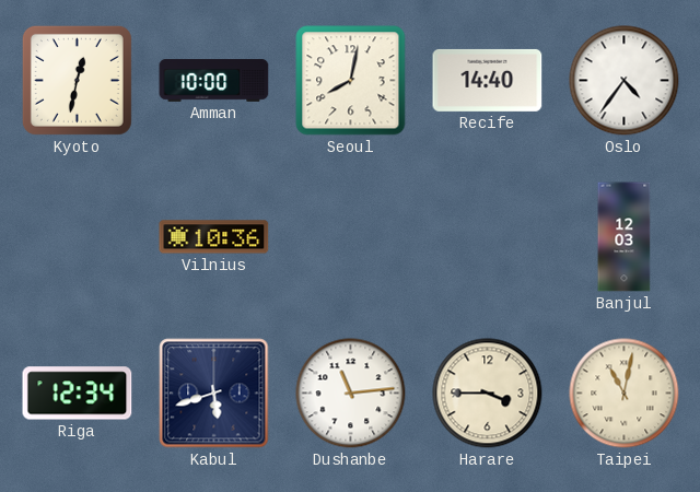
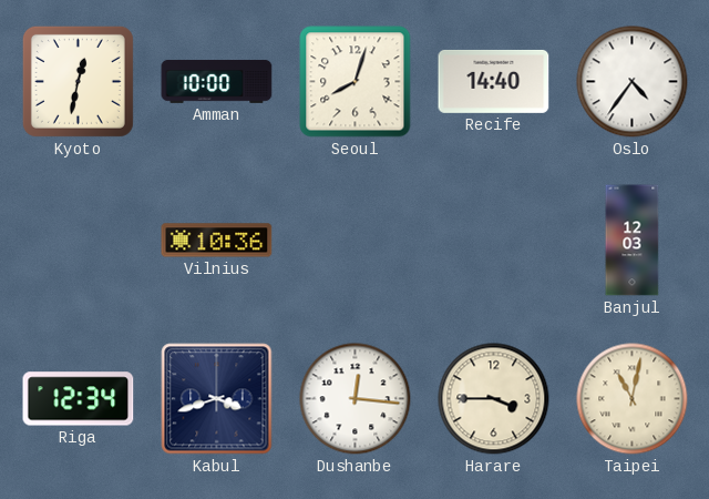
Seoul: 8:02 -> 8:03 (356, 82)
Kabul: 5:42 -> 3:42 (217, 399)
Dushanbe: 11:14 -> 12:16 (356, 399)
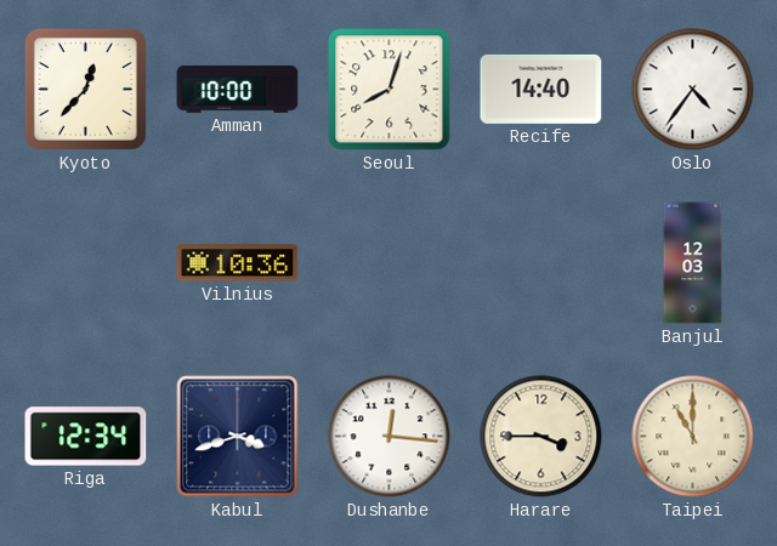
Kyoto: 12:32 -> 12:37 (85, 89)
Taipei: 11:02 -> 11:00 (693, 437)
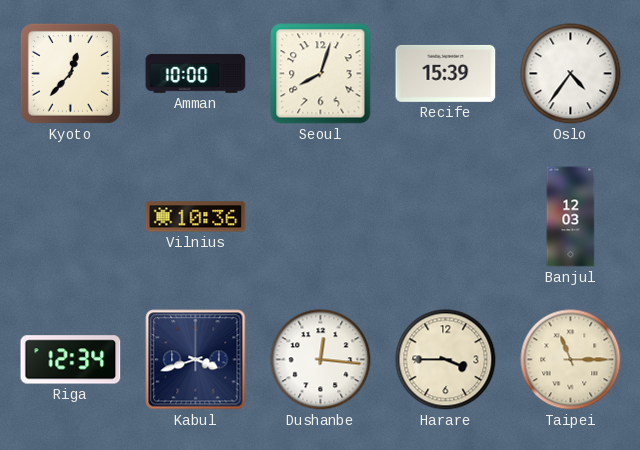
Recife: 14:40 -> 15:39 (446, 73)
Taipei: 11:00 -> 11:15 (571, 360)
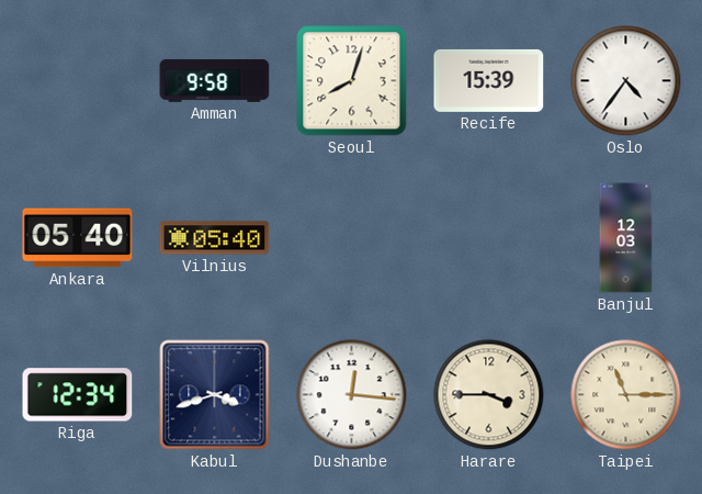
Kyoto: 12:37 -> none (70, 73)
Amman: 10:00 -> 9:58 (215, 80)
Ankara: none -> 05:40 (78, 238)
Vilnius: 10:36 -> 05:40 (215, 238)
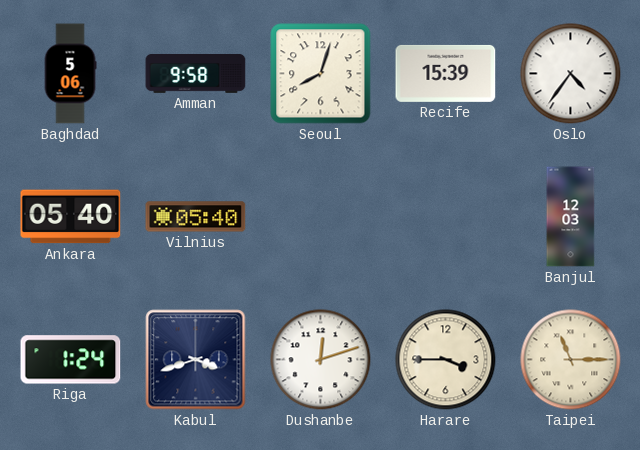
Baghdad: none -> 5:06 (70, 74)
Riga: 12:34 -> 1:24 (71, 360)
Dushanbe: 12:16 -> 12:12 (321, 360)
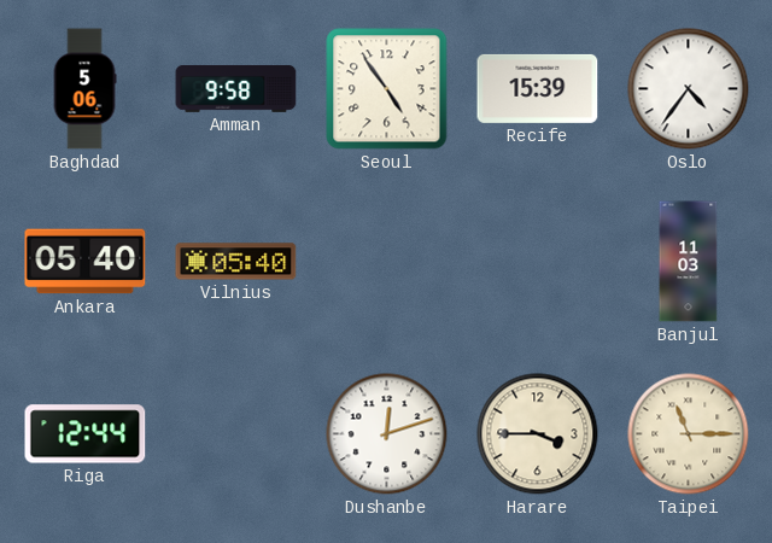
Seoul: 8:03 -> 4:54 (387, 89)
Banjul: 12:03 -> 11:03 (689, 262)
Riga: 1:24 -> 12:44 (86, 434)
Kabul: 3:42 -> none (196, 360)
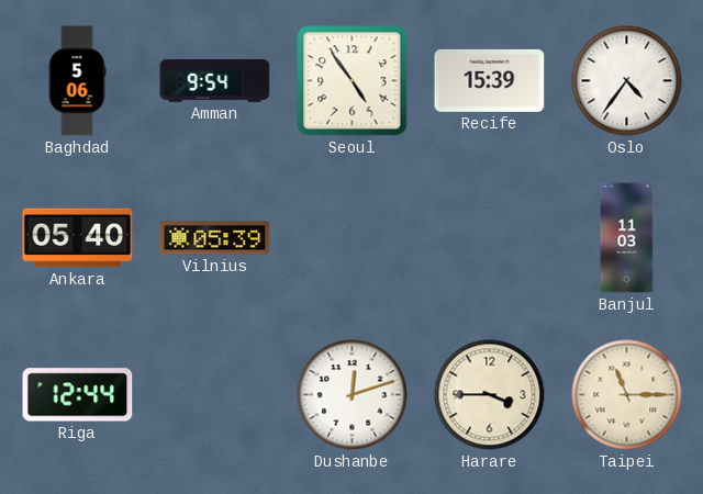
Amman: 9:58 -> 9:54 (215, 80)
Vilnius: 05:40 -> 05:39 (215, 238)
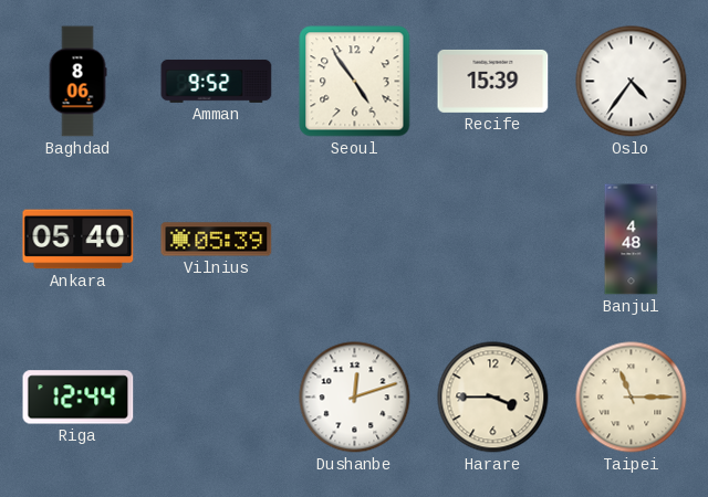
Baghdad: 5:06 -> 8:06 (77, 82)
Amman: 9:54 -> 9:52 (217, 81)
Banjul: 11:03 -> 4:48 (632, 240)
